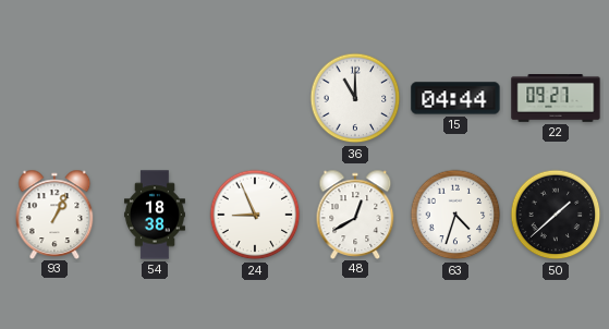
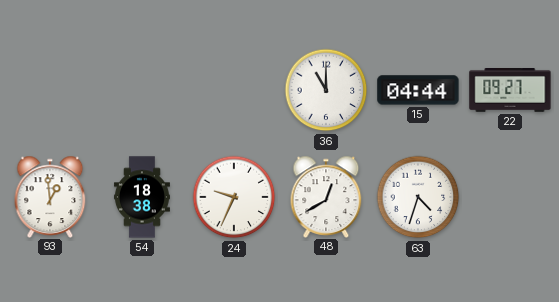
93: 1:04 -> 12:59 (50, 196)
24: 8:56 -> 9:34 (234, 197)
50: 1:38 -> none (556, 215)
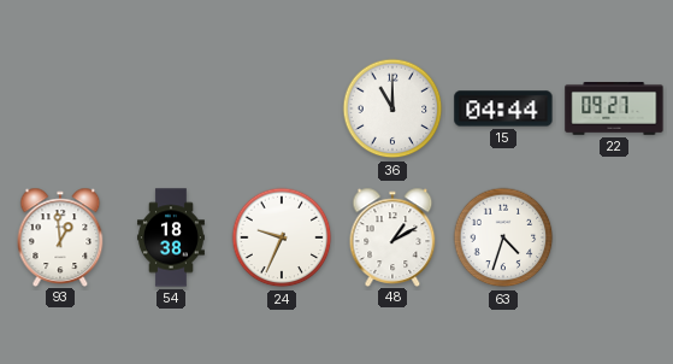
48: 12:40 -> 1:10 (392, 236)
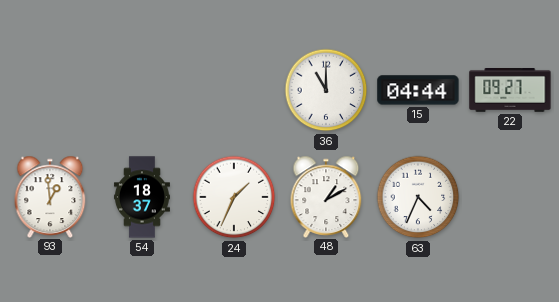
54: 18:38 -> 18:37 (142, 197)
24: 9:34 -> 1:34 (234, 197)
63: 4:33 -> 4:34 (418, 197)
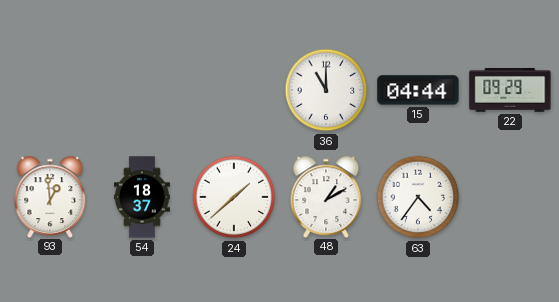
22: 09:27 -> 09:29 (510, 91)
24: 1:34 -> 1:38 (234, 197)
63: 4:34 -> 4:36 (418, 197)
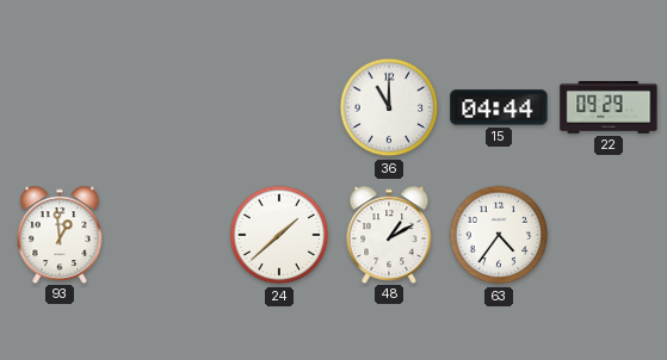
54: 18:37 -> none (142, 197)
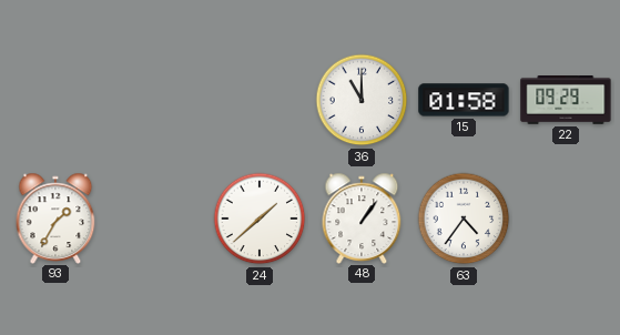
15: 04:44 -> 01:58 (464, 100)
93: 12:59 -> 1:35 (55, 217)
48: 1:10 -> 1:06 (362, 217)
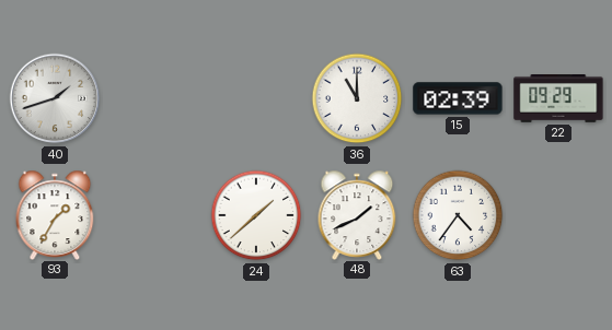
40: none -> 1:42 (55, 98)
15: 01:58 -> 02:39 (458, 98)
48: 1:06 -> 1:41 (357, 214)
